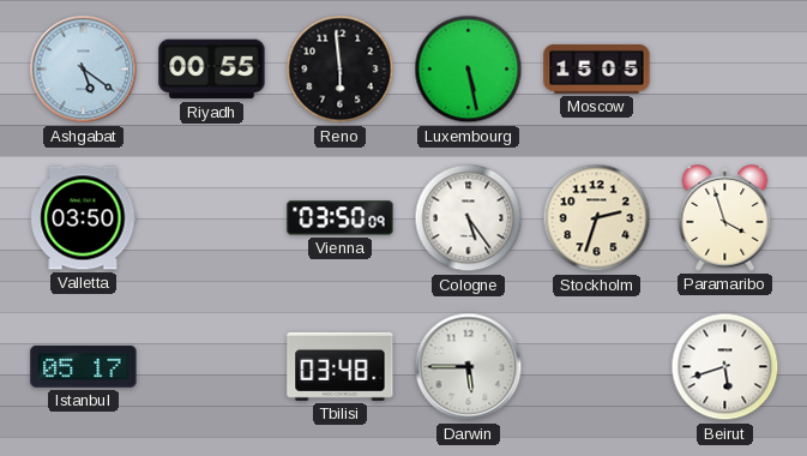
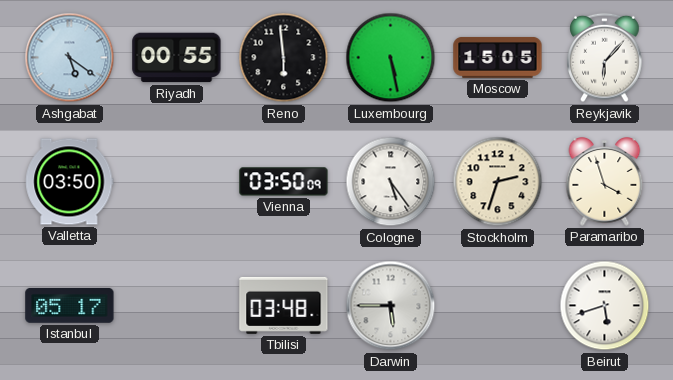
Reykjavik: none -> 6:07 (605, 58)
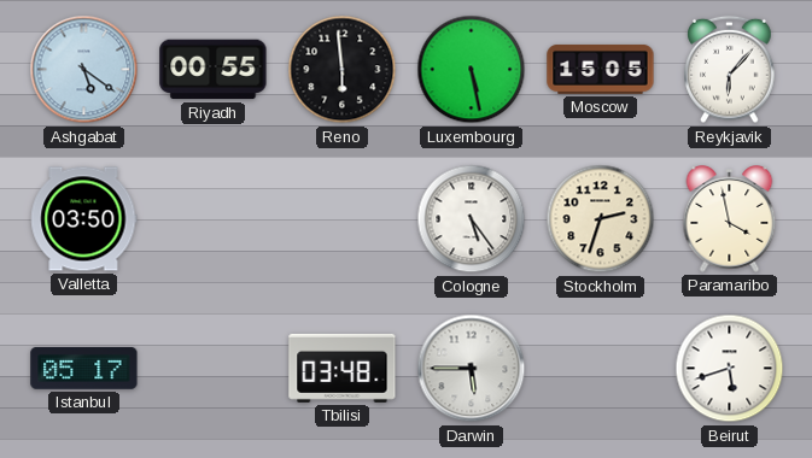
Vienna: 03:50 -> none (284, 182)
Paramaribo: 3:57 -> 3:58 (730, 219)
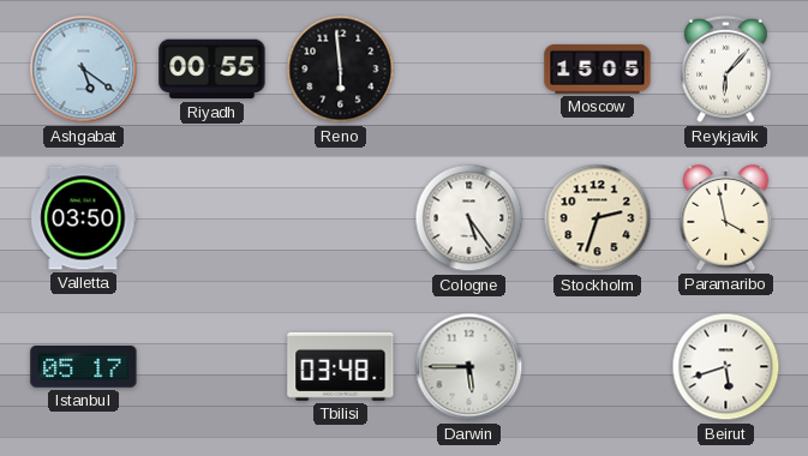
Luxembourg: 5:28 -> none (472, 70)
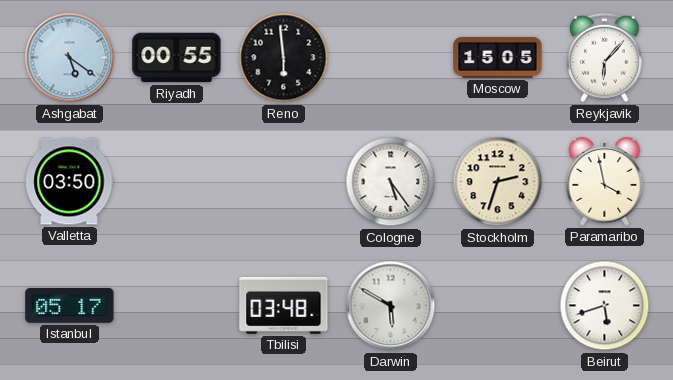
Darwin: 5:45 -> 5:50 (391, 306)
